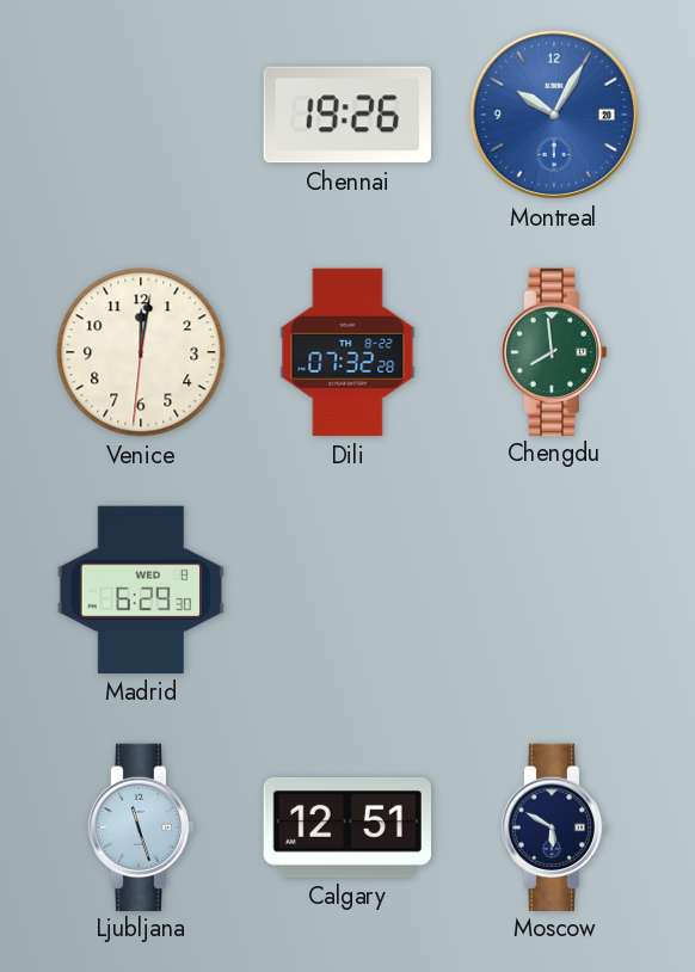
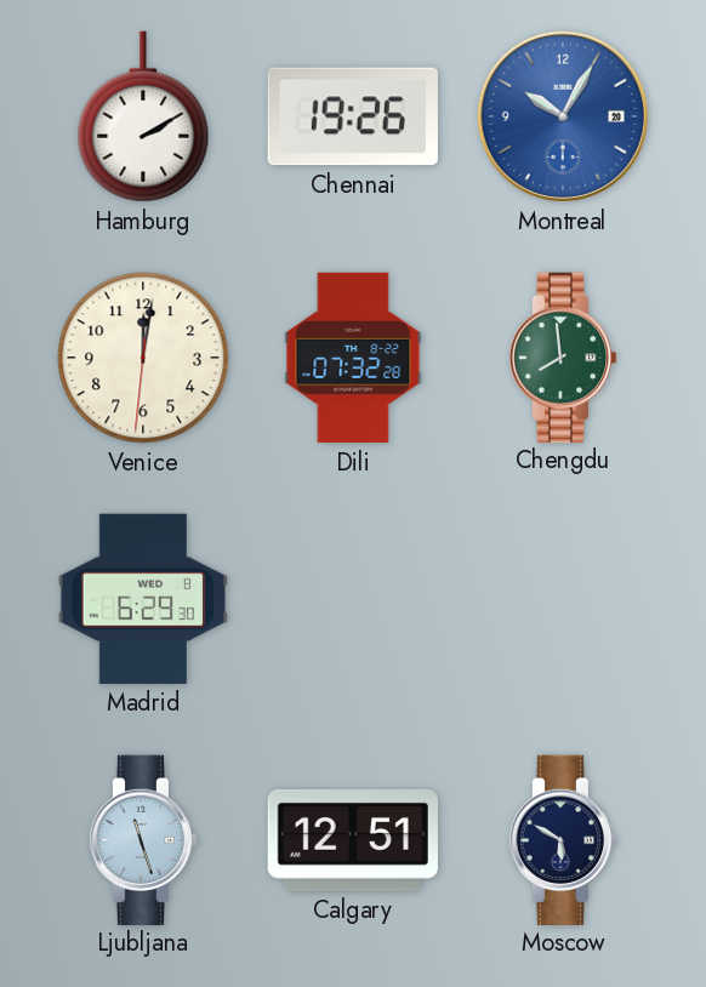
Hamburg: none -> 2:10 (143, 116)
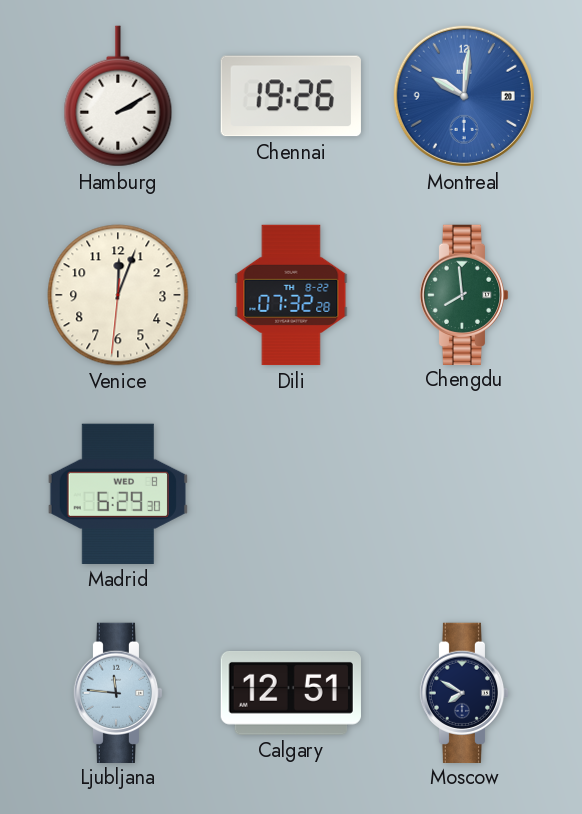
Montreal: 10:05 -> 10:01 (464, 96)
Venice: 12:01 -> 12:03 (118, 295)
Ljubljana: 11:27 -> 11:46 (118, 692)
Moscow: 5:50 -> 7:50 (464, 692)
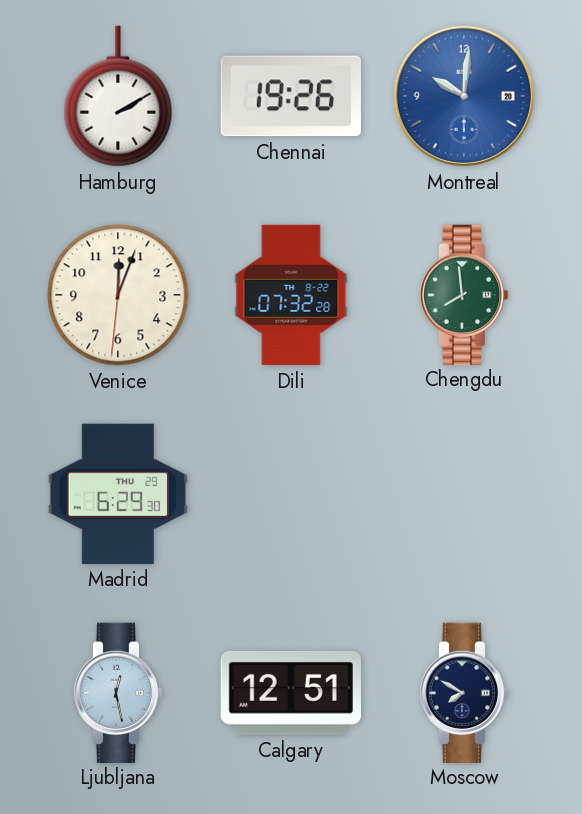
Madrid date: WED 8 -> THU 29 (118, 494)
Ljubljana: 11:46 -> 12:28 (118, 692)
